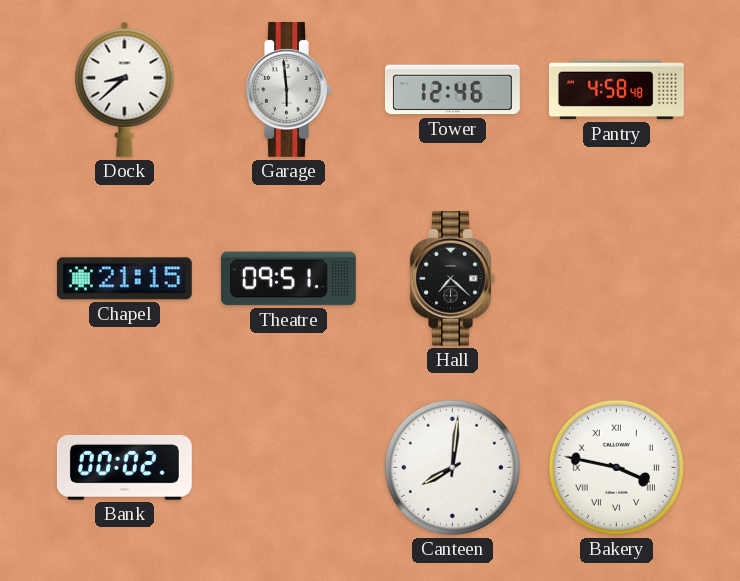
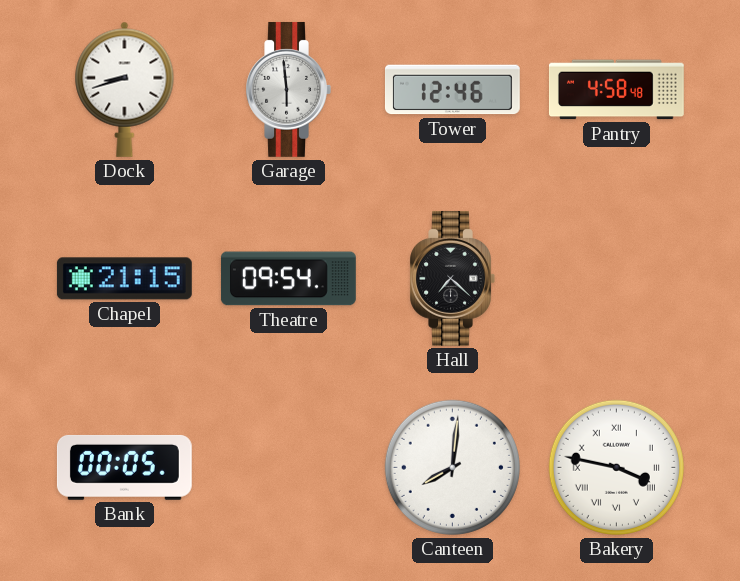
Dock: 8:38 -> 8:42 (125, 89)
Theatre: 09:51 -> 09:54 (288, 279)
Bank: 00:02 -> 00:05 (124, 467)
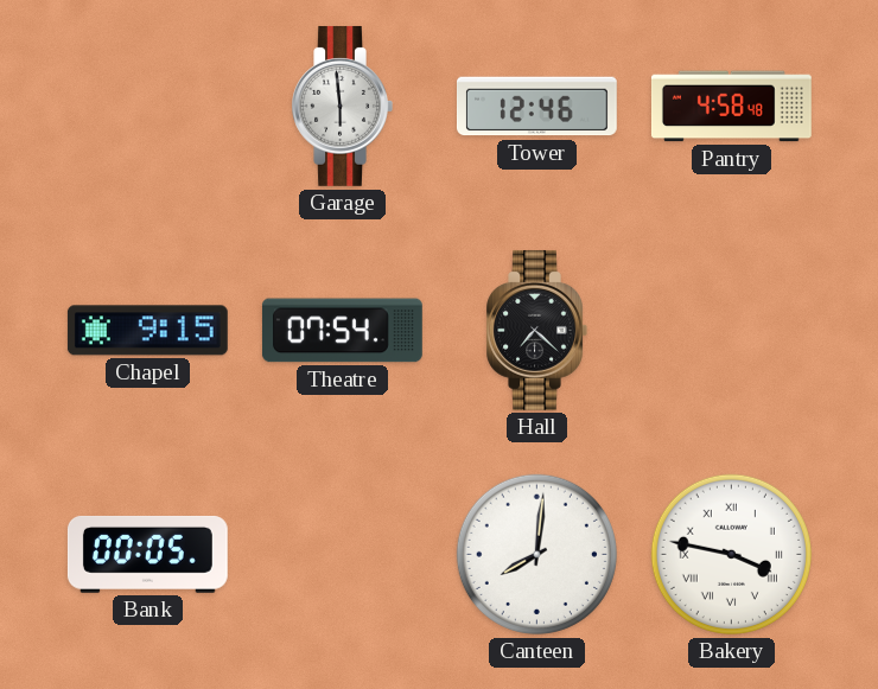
Dock: 8:42 -> none (125, 89)
Chapel: 21:15 -> 9:15 (147, 331)
Theatre: 09:54 -> 07:54 (342, 331)
